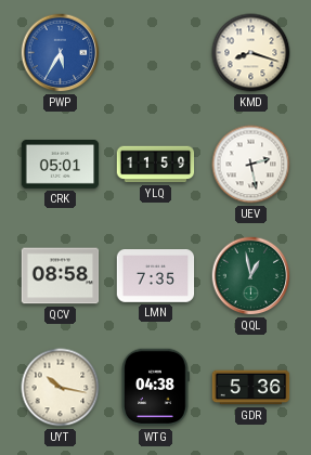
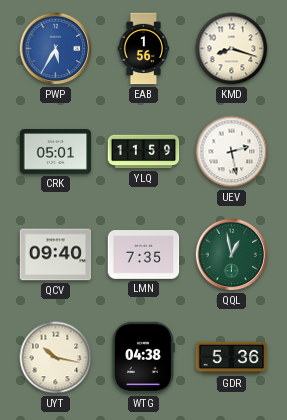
EAB: none -> 1:56 (144, 49)
QCV: 08:58 -> 09:40 (56, 255)
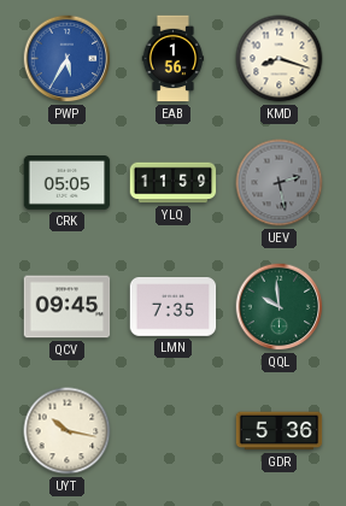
CRK: 05:01 -> 05:05 (68, 183)
UEV dial: white -> grey (280, 183)
QCV: 09:40 -> 09:45 (68, 307)
QQL: 12:58 -> 9:59 (280, 307)
WTG: 04:38 -> none (143, 358)
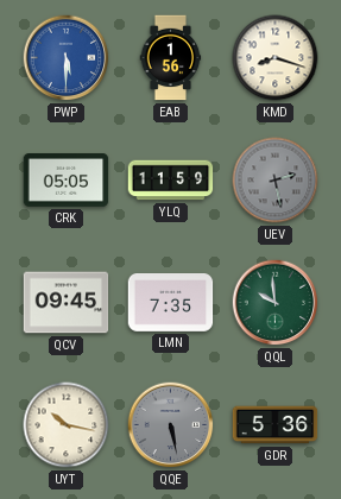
PWP: 5:35 -> 5:30 (67, 58)
QQE: none -> 5:28 (171, 425)
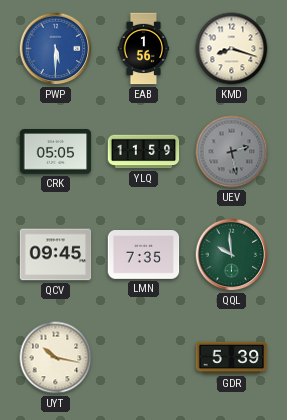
QQE: 5:28 -> none (171, 425)
GDR: 5:36 -> 5:39 (232, 358)
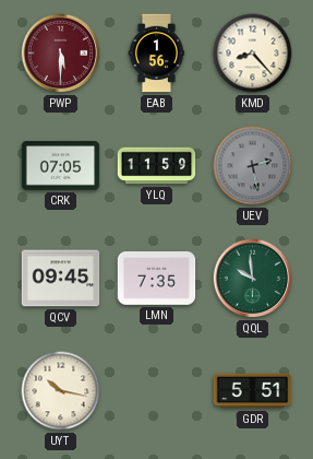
PWP dial: blue -> burgundy (61, 54)
KMD: 8:18 -> 8:23 (253, 54)
CRK: 05:05 -> 07:05 (61, 166)
GDR: 5:39 -> 5:51 (253, 391)
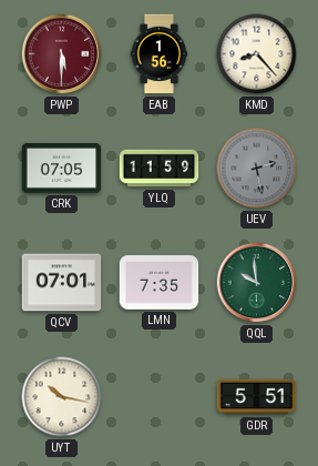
QCV: 09:45 -> 07:01 (62, 283)
